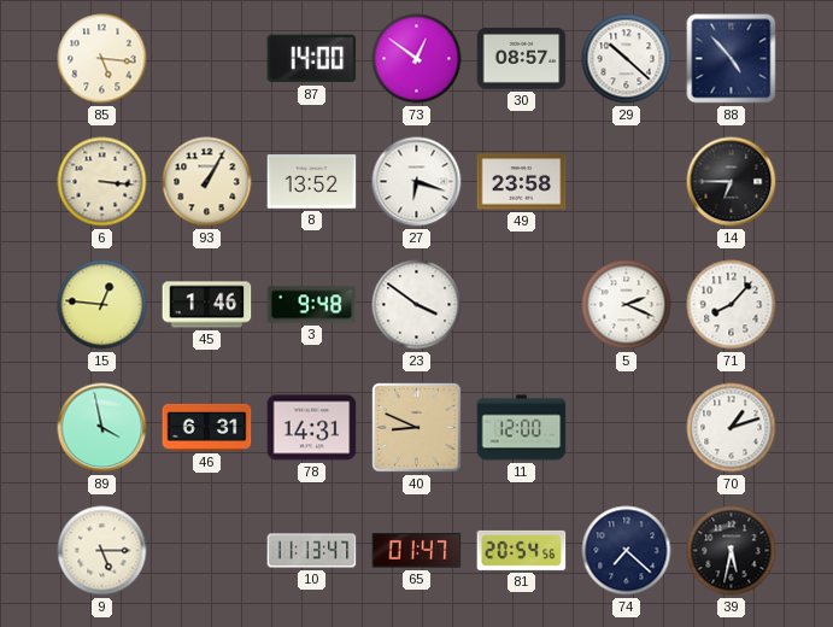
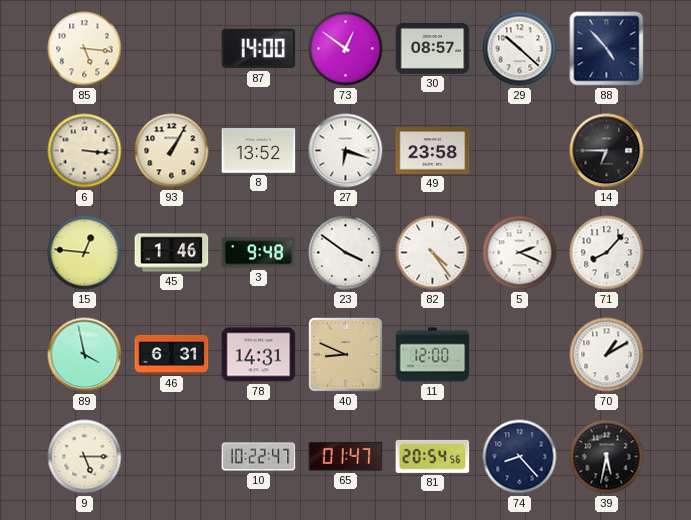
82: none -> 4:24 (433, 253)
70: 1:12 -> 1:10 (607, 355)
10: 11:13 -> 10:22 (259, 457)
74: 7:22 -> 8:23 (520, 457)
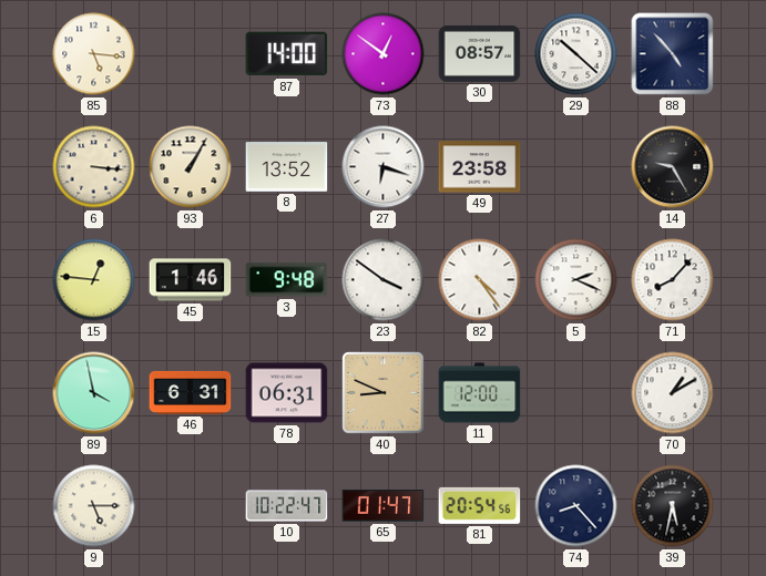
14: 6:45 -> 9:25 (673, 167)
78: 14:31 -> 06:31 (287, 393)
